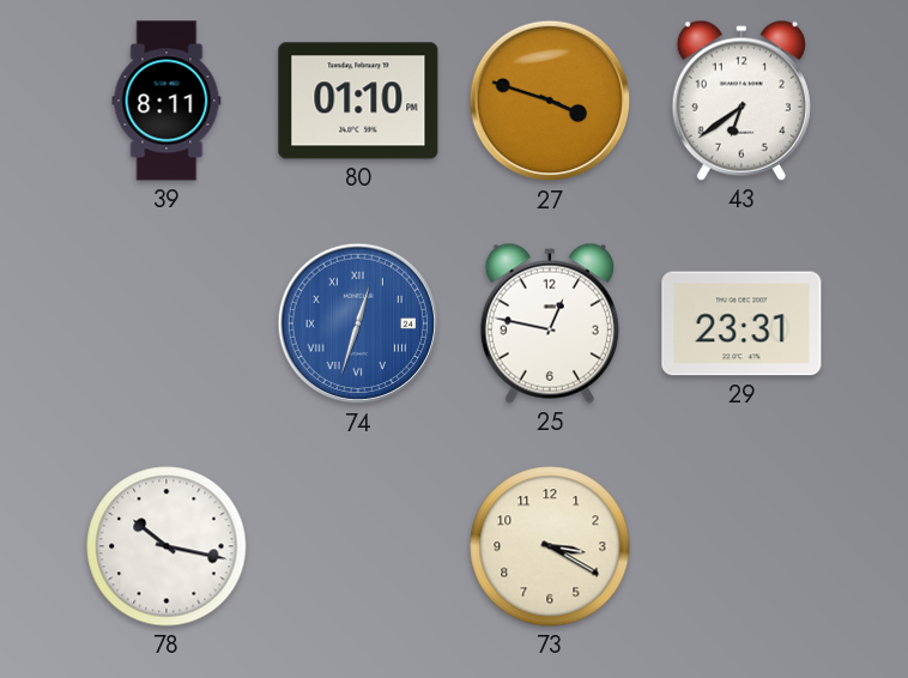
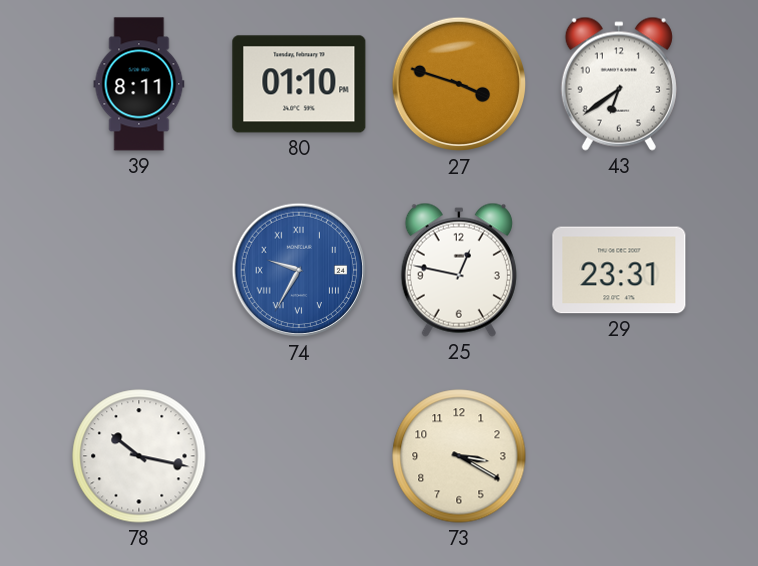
74: 12:33 -> 9:35 (299, 270)
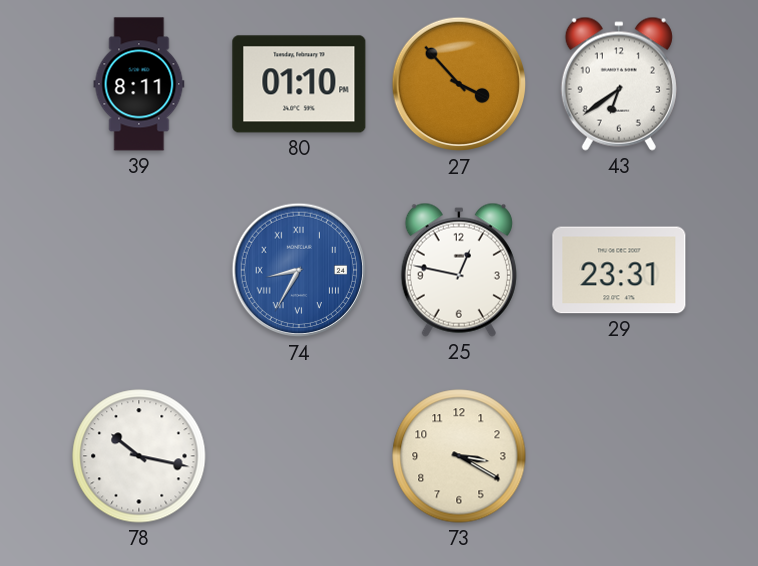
27: 3:48 -> 3:53 (459, 84)
74: 9:35 -> 8:35 (299, 270)
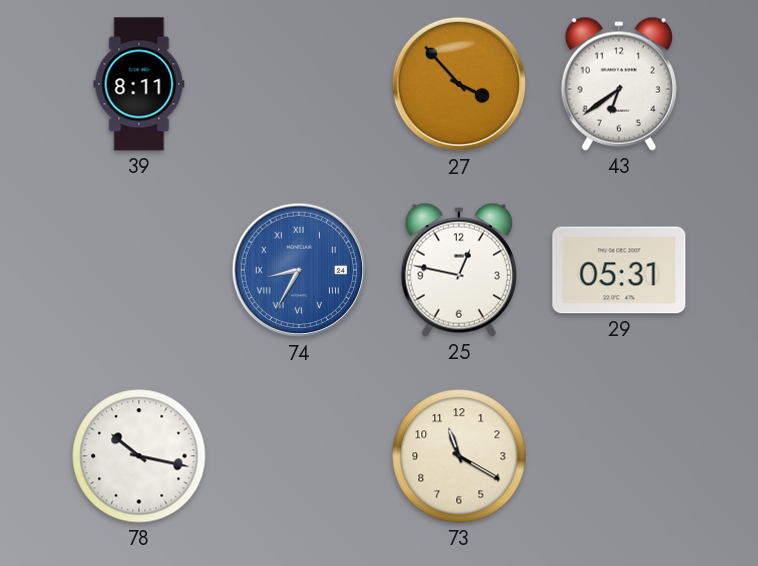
80: 01:10 -> none (299, 84)
29: 23:31 -> 05:31 (619, 270)
73: 3:20 -> 11:20 (459, 456)
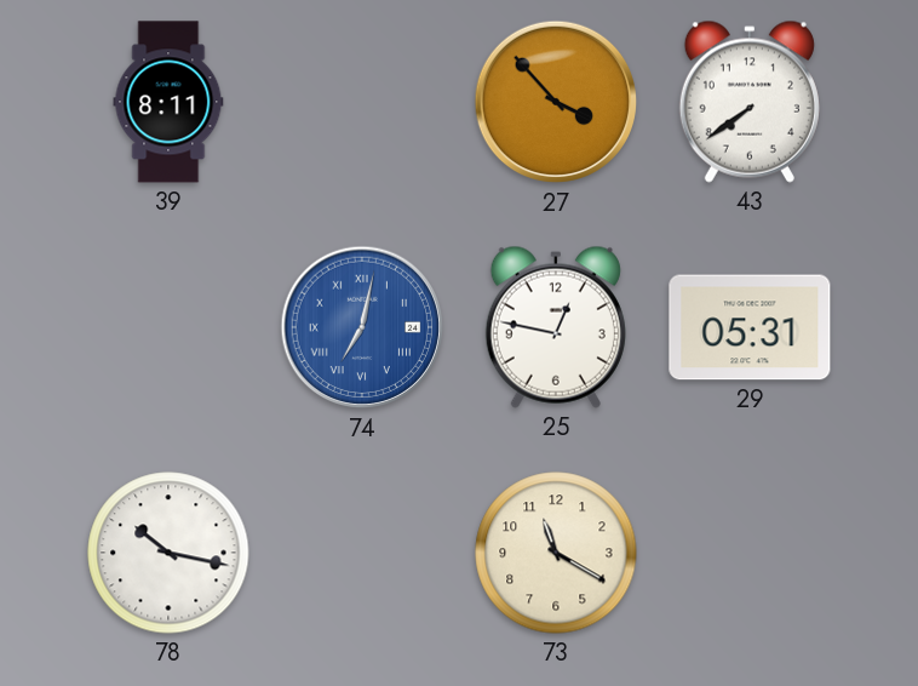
43: 6:39 -> 7:39 (750, 102)
74: 8:35 -> 7:02 (362, 327)
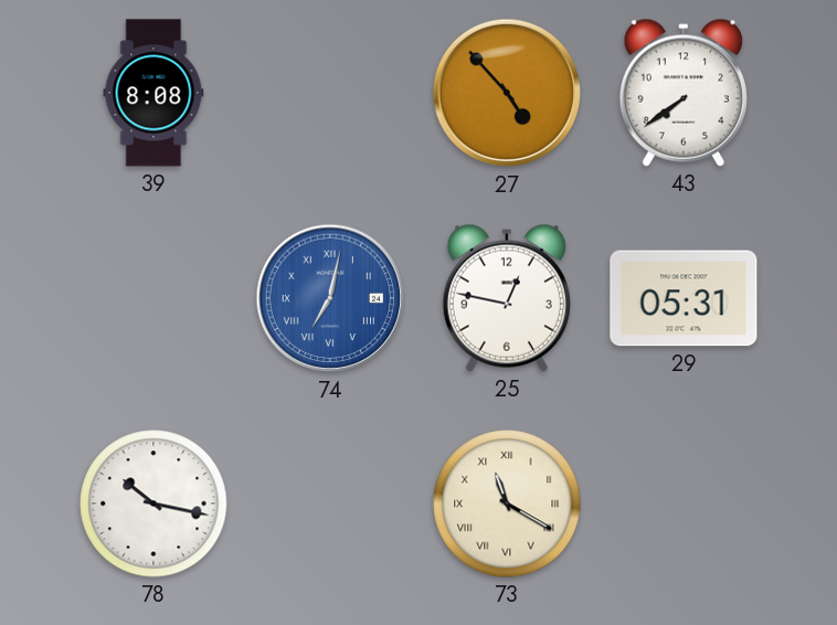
39: 8:11 -> 8:08 (153, 93)
27: 3:53 -> 4:53 (507, 93)
73 numerals: Arabic -> Roman (507, 504)
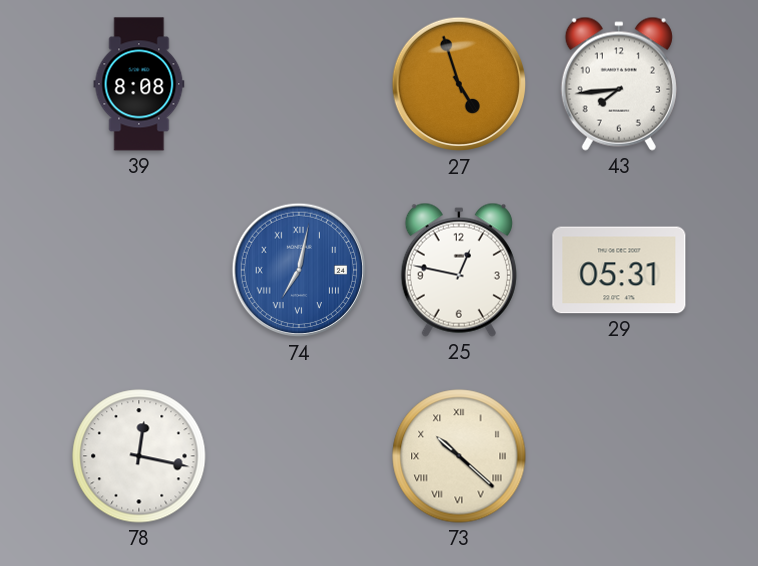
27: 4:53 -> 4:57 (459, 84)
43: 7:39 -> 7:44 (619, 84)
78: 10:17 -> 12:17 (139, 456)
73: 11:20 -> 10:22 (459, 456)
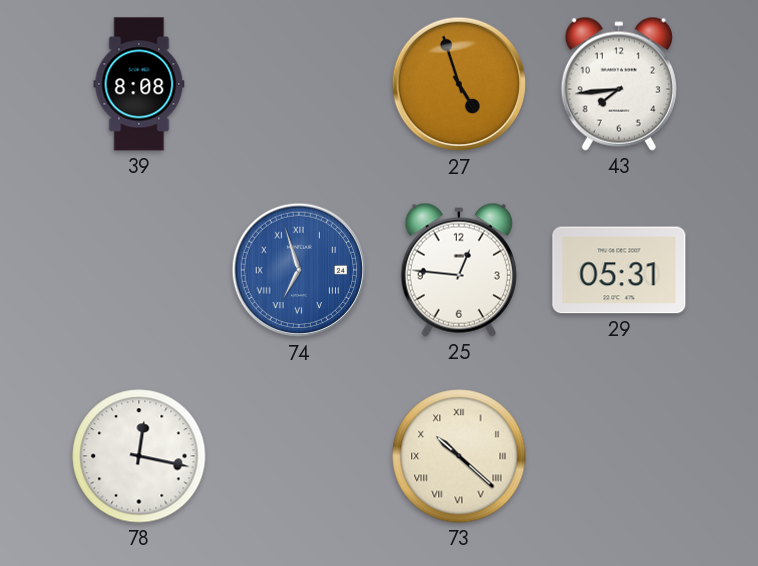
74: 7:02 -> 6:57 (299, 270)
25: 12:47 -> 12:46 (459, 270)
